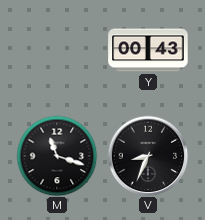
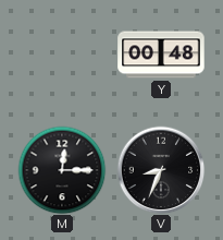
Y: 00:43 -> 00:48 (161, 55)
M: 11:18 -> 12:15 (62, 170)
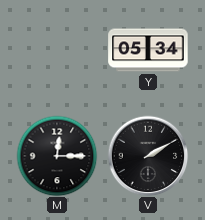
Y: 00:48 -> 05:34 (148, 50)
V: 8:34 -> 2:10 (148, 156)
